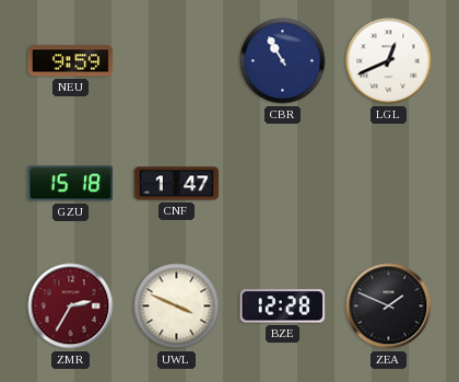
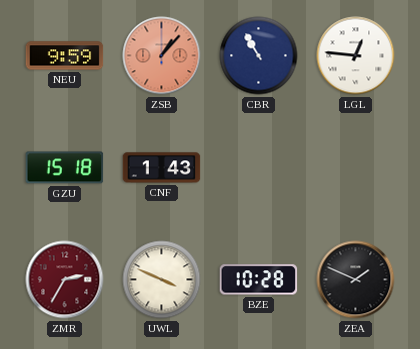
ZSB: none -> 1:07 (162, 56)
LGL: 12:41 -> 12:46 (356, 56)
CNF: 1:47 -> 1:43 (162, 168)
BZE: 12:28 -> 10:28 (259, 280)
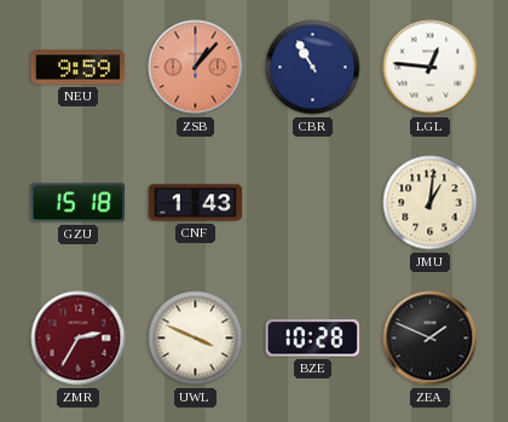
JMU: none -> 1:01 (431, 203)
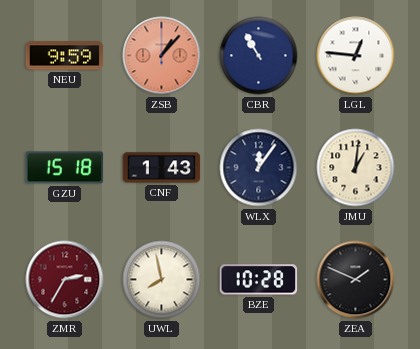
WLX: none -> 12:06 (259, 168)
UWL: 3:49 -> 7:58 (162, 280)
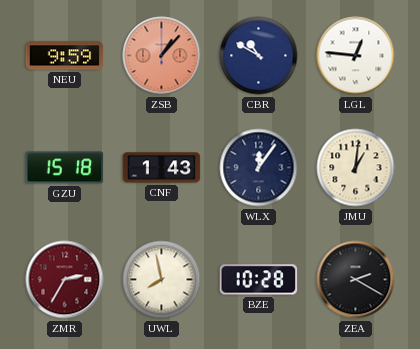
CBR: 10:55 -> 10:50 (259, 56)
ZEA: 1:49 -> 2:20 (356, 280)
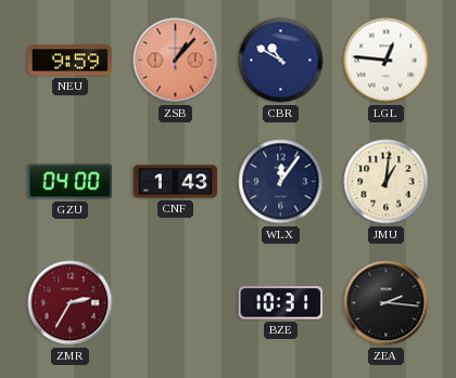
GZU: 15:18 -> 04:00 (71, 182)
UWL: 7:58 -> none (162, 280)
BZE: 10:28 -> 10:31 (281, 303)
ZEA: 2:20 -> 2:16 (387, 303)
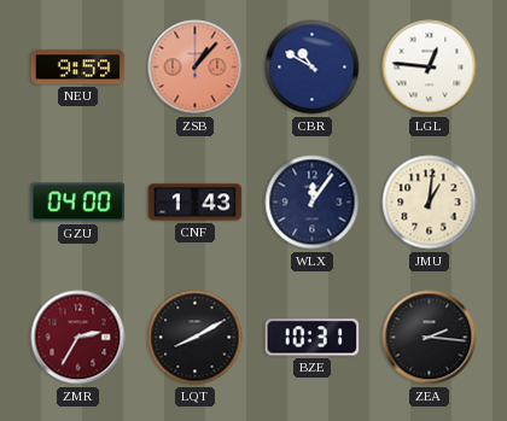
LQT: none -> 8:10 (196, 338)
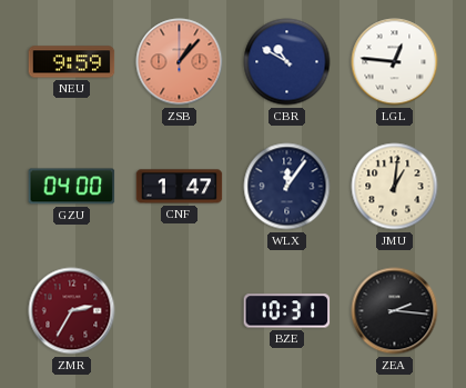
CNF: 1:43 -> 1:47 (180, 187)
LQT: 8:10 -> none (196, 338)
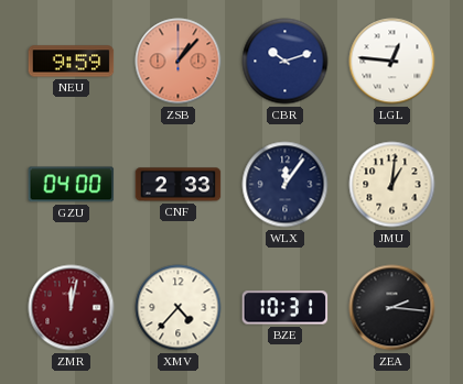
CBR: 10:50 -> 10:12 (286, 62)
CNF: 1:47 -> 2:33 (179, 185)
ZMR: 2:35 -> 12:02 (72, 308)
XMV: none -> 4:37 (179, 308)
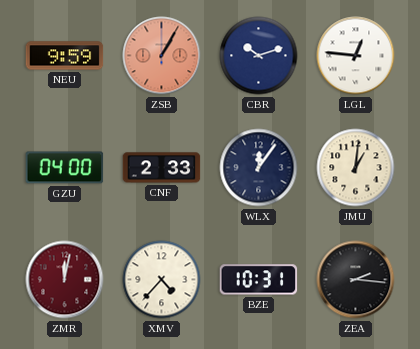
ZSB: 1:07 -> 1:05 (162, 56)
